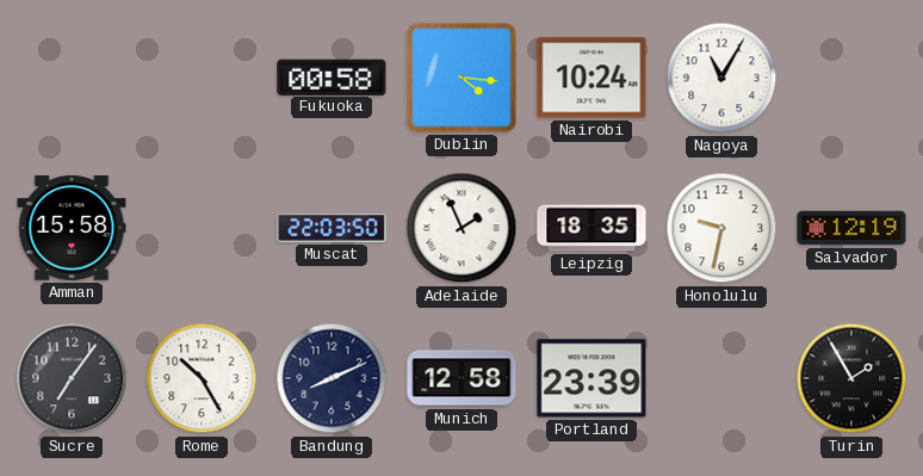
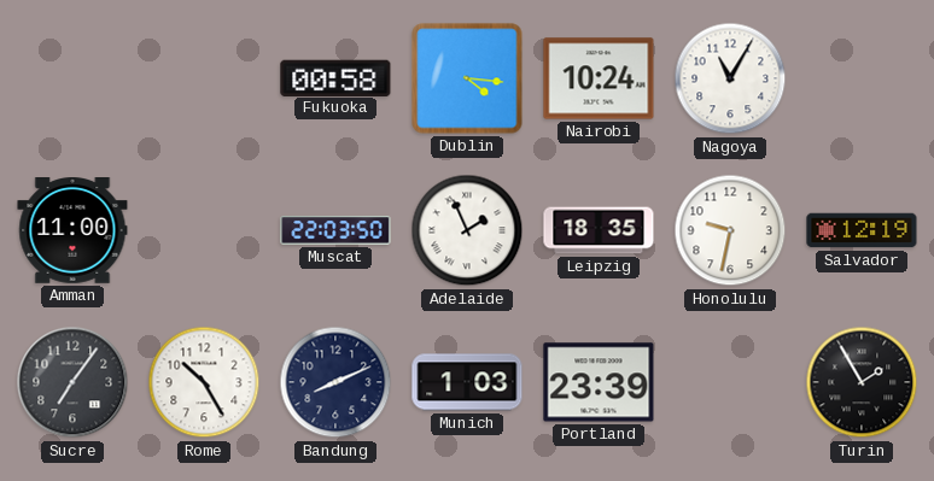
Amman: 15:58 -> 11:00 (72, 231)
Munich: 12:58 -> 1:03 (467, 382)
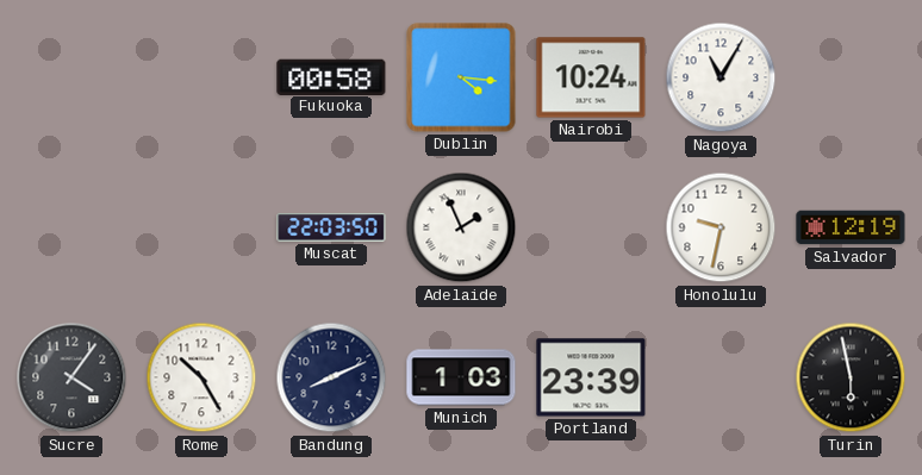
Amman: 11:00 -> none (72, 231)
Leipzig: 18:35 -> none (599, 230)
Sucre: 7:06 -> 4:06 (71, 377)
Turin: 1:55 -> 5:58 (851, 377)
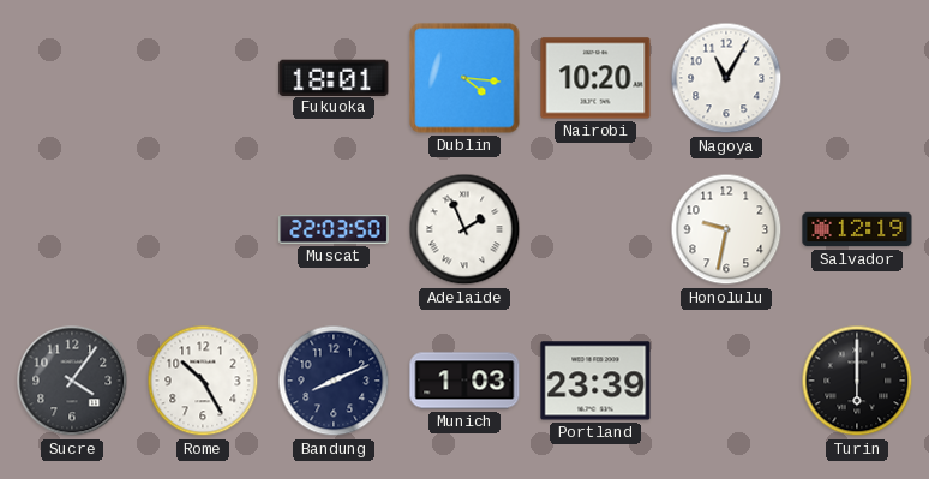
Fukuoka: 00:58 -> 18:01 (334, 77)
Nairobi: 10:24 -> 10:20 (595, 78)
Turin: 5:58 -> 6:00 (857, 381)
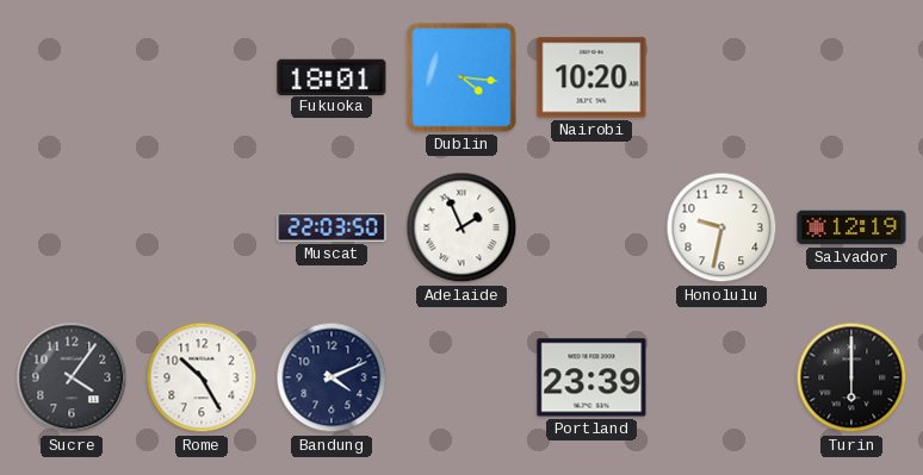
Nagoya: 11:05 -> none (726, 78)
Bandung: 8:11 -> 4:11 (332, 377)
Munich: 1:03 -> none (464, 381)
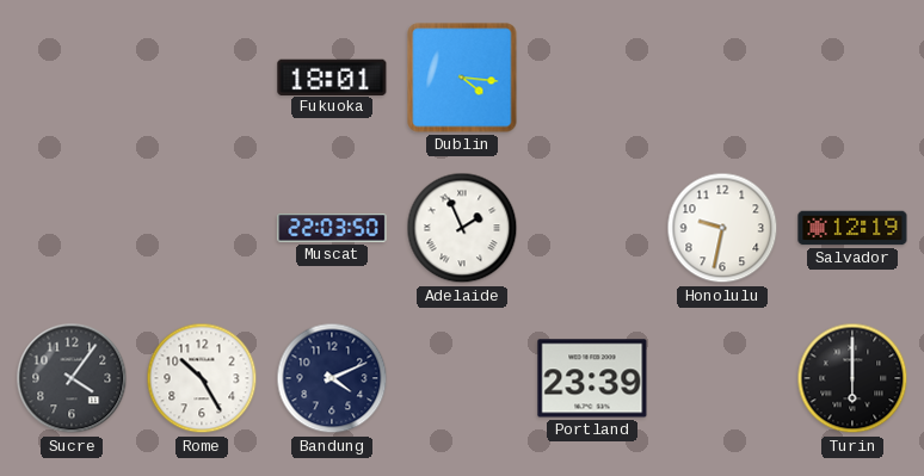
Nairobi: 10:20 -> none (591, 77)
